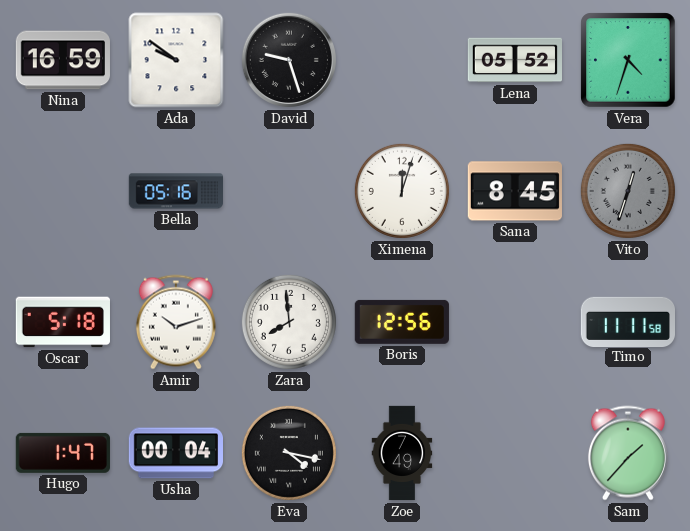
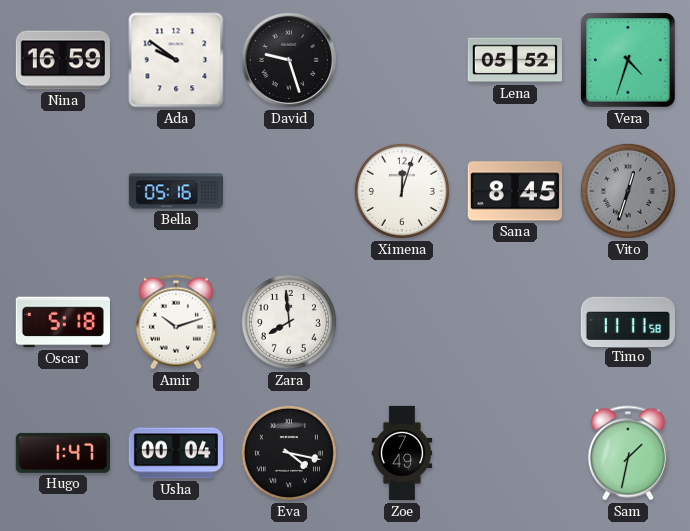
Boris: 12:56 -> none (402, 322)
Sam: 1:37 -> 1:32 (628, 453)
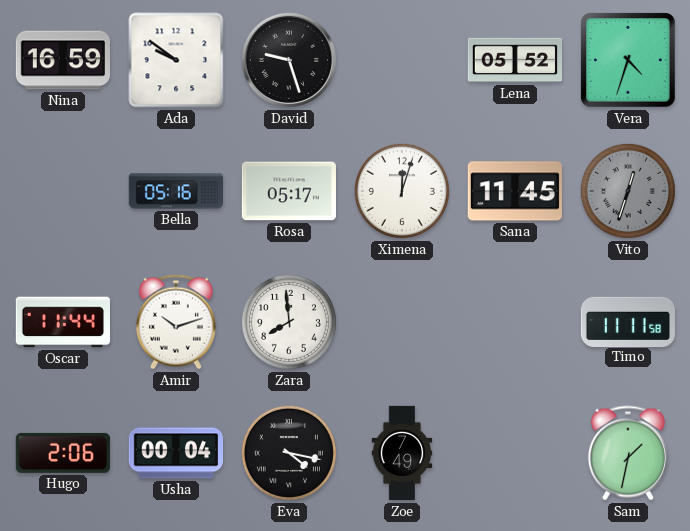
Rosa: none -> 05:17 (289, 191)
Sana: 8:45 -> 11:45 (515, 191)
Oscar: 5:18 -> 11:44 (63, 322)
Hugo: 1:47 -> 2:06 (63, 453)
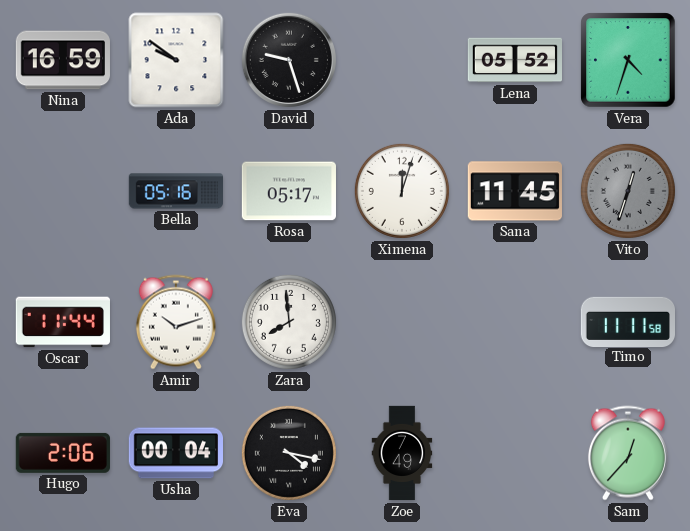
Sam: 1:32 -> 12:37 (628, 453)
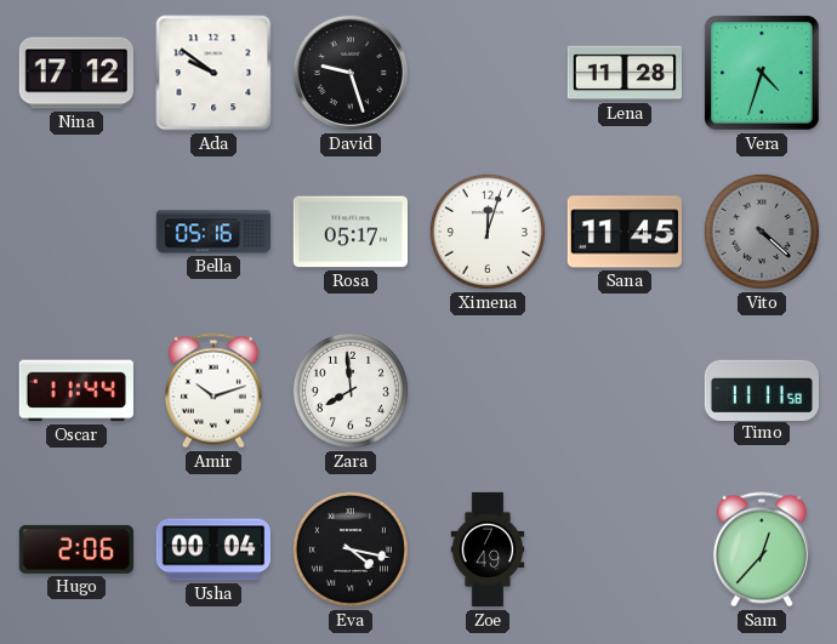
Nina: 16:59 -> 17:12 (76, 73)
Lena: 05:52 -> 11:28 (624, 73)
Vito: 12:33 -> 4:22 (762, 232)
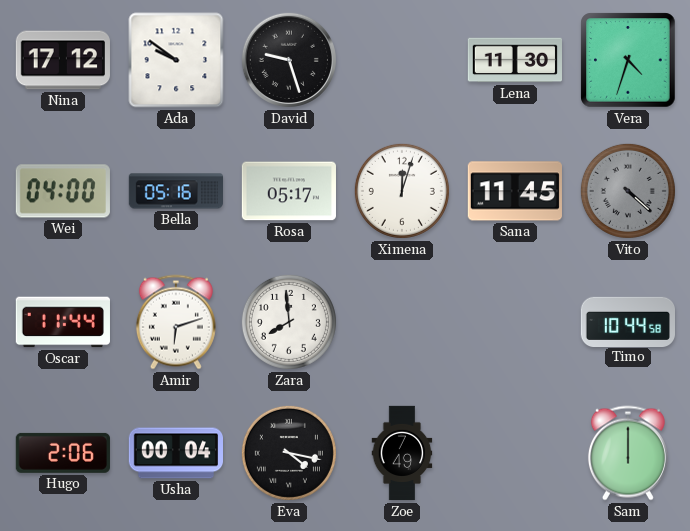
Lena: 11:28 -> 11:30 (514, 60)
Wei: none -> 04:00 (63, 191)
Amir: 10:12 -> 6:12 (176, 322)
Timo: 11:11 -> 10:44 (627, 321)
Sam: 12:37 -> 12:00 (628, 453)
